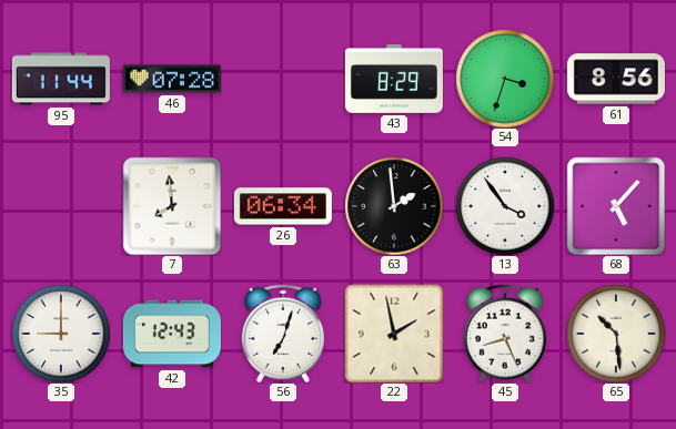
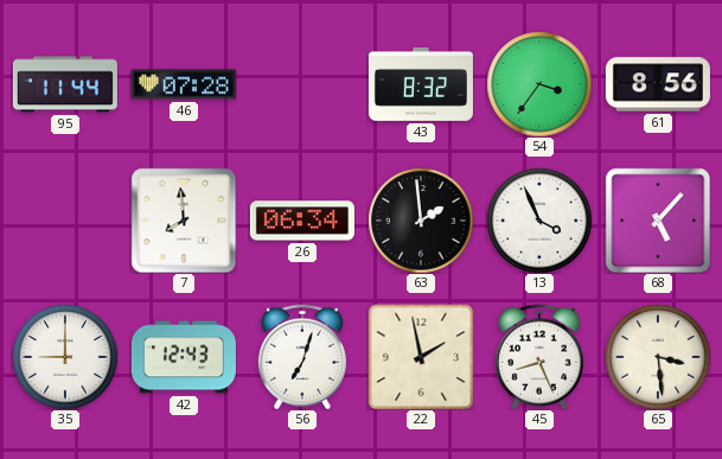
43: 8:29 -> 8:32 (421, 85)
54: 3:33 -> 3:36 (539, 84)
13: 3:54 -> 3:56 (539, 221)
65: 10:29 -> 3:29 (658, 357)
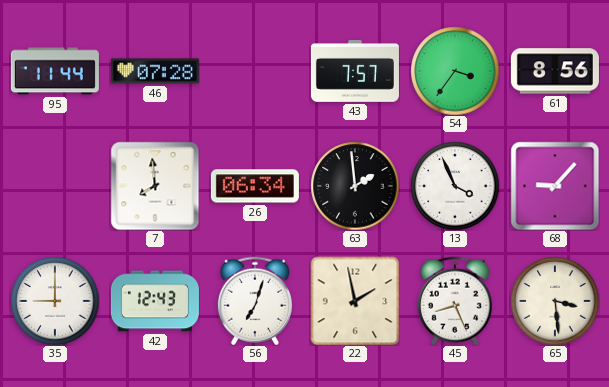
43: 8:32 -> 7:57 (355, 72)
68: 5:07 -> 9:07 (555, 186)
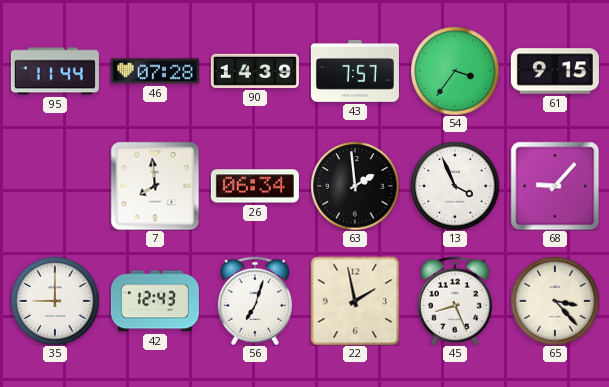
90: none -> 14:39 (255, 71)
61: 8:56 -> 9:15 (555, 71)
65: 3:29 -> 3:23 (555, 301)
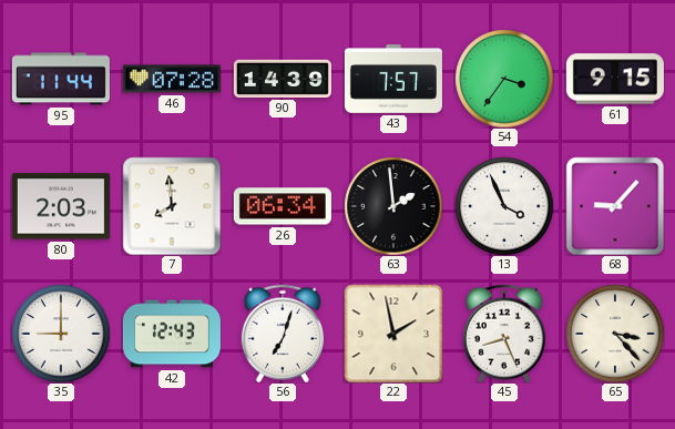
80: none -> 2:03 (61, 206)
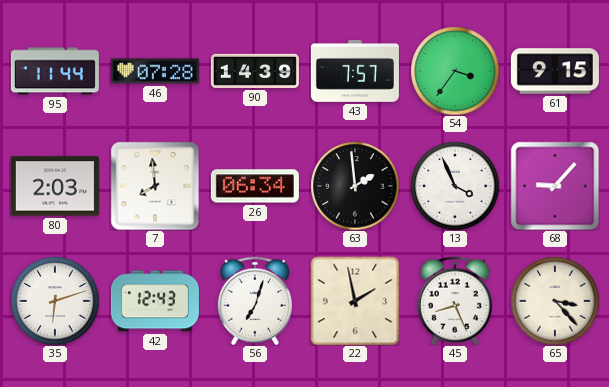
35: 9:00 -> 6:12 (55, 301)
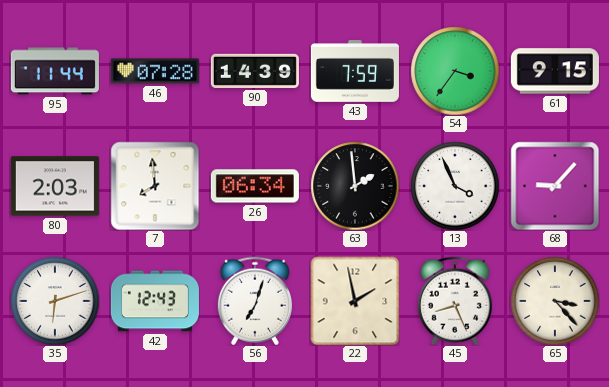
43: 7:57 -> 7:59 (355, 72)
